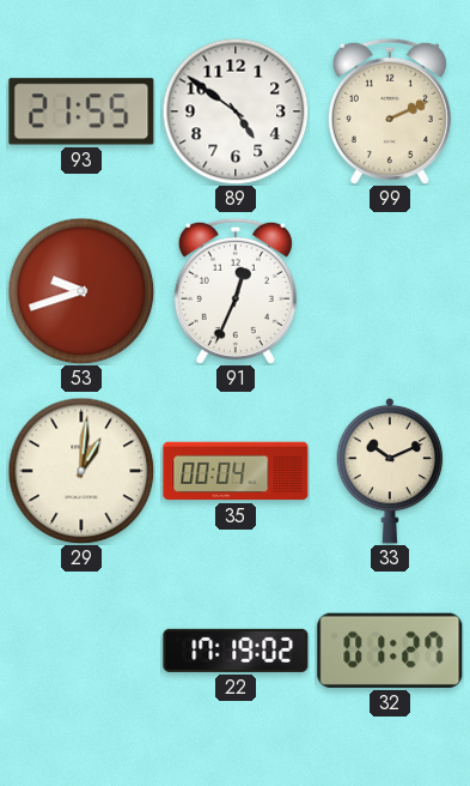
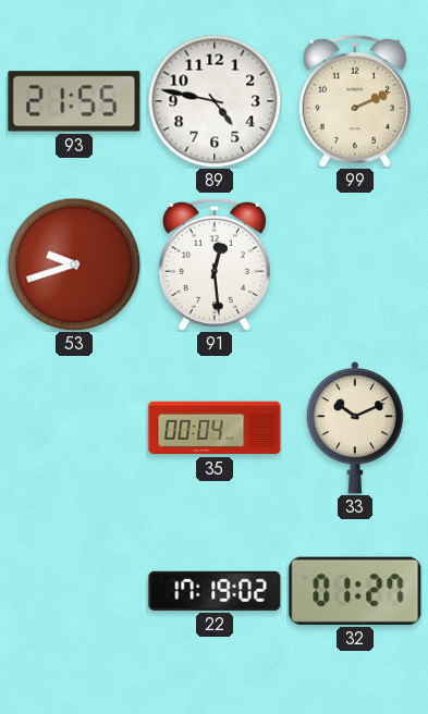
89: 4:51 -> 4:47 (215, 101)
91: 12:34 -> 12:29 (215, 264)
29: 1:01 -> none (81, 471)
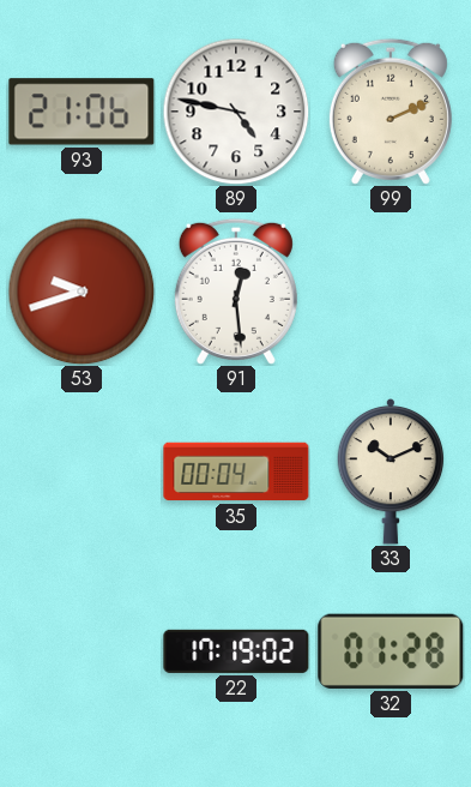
93: 21:55 -> 21:06 (81, 112)
32: 01:27 -> 01:28 (391, 651)
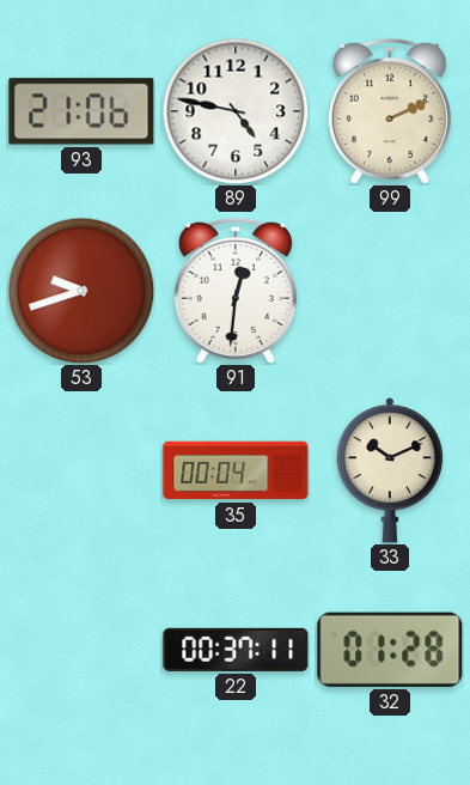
91: 12:29 -> 12:31 (236, 291)
22: 17:19 -> 00:37 (236, 650)
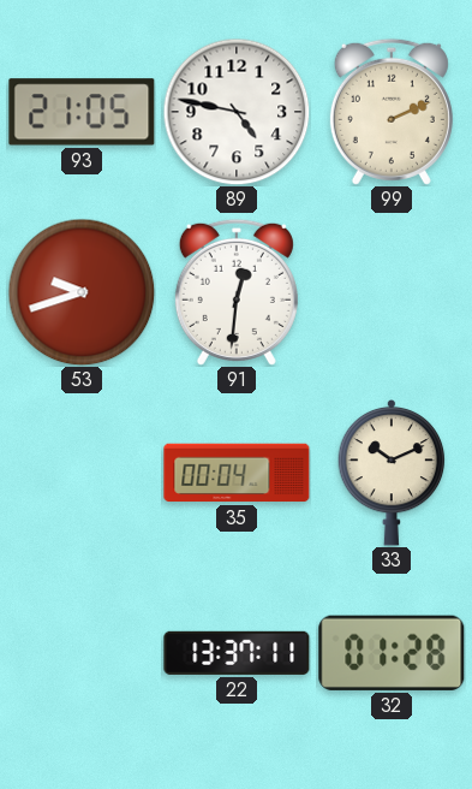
93: 21:06 -> 21:05 (82, 112)
22: 00:37 -> 13:37 (237, 653)
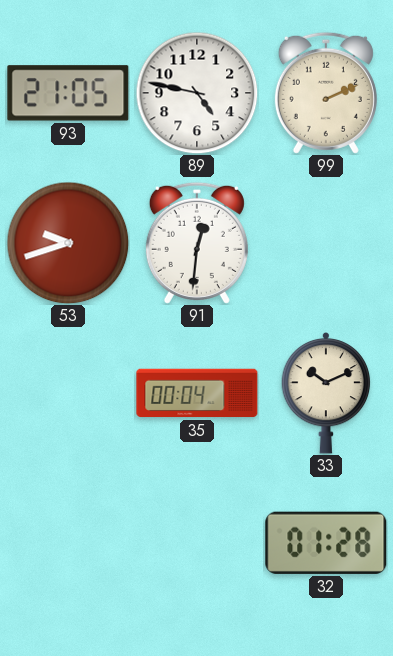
22: 13:37 -> none (237, 653)
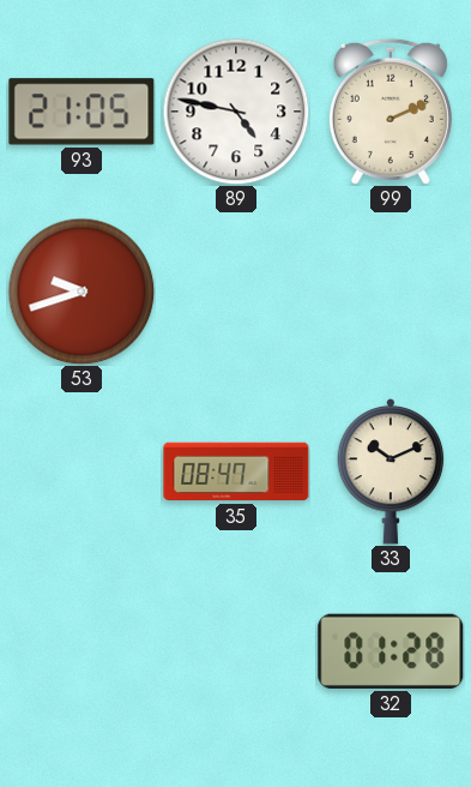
91: 12:31 -> none (197, 243)
35: 00:04 -> 08:47 (236, 471)
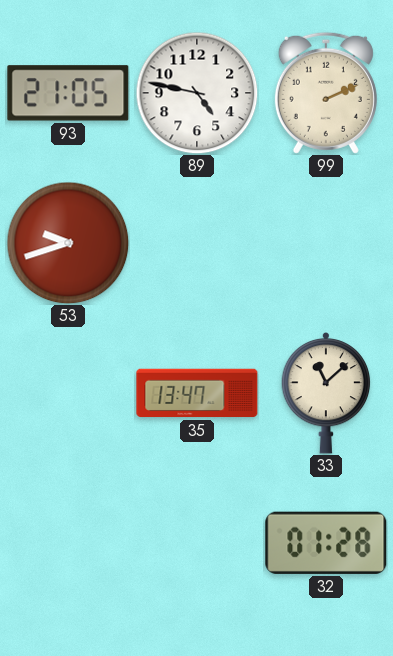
35: 08:47 -> 13:47 (197, 393)
33: 10:11 -> 11:08 (326, 393)
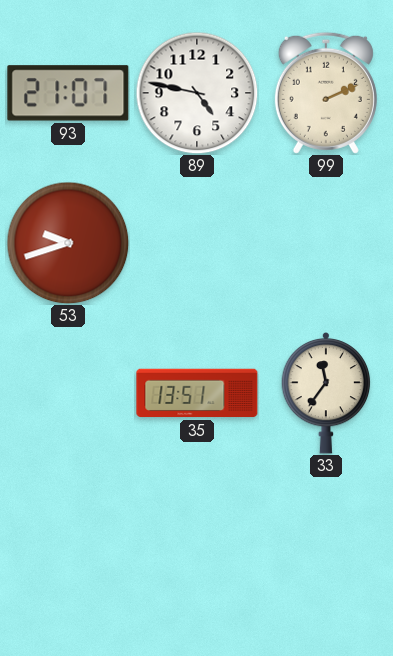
93: 21:05 -> 21:07 (68, 93)
35: 13:47 -> 13:51 (197, 393)
33: 11:08 -> 11:36 (326, 393)
32: 01:28 -> none (326, 543)
